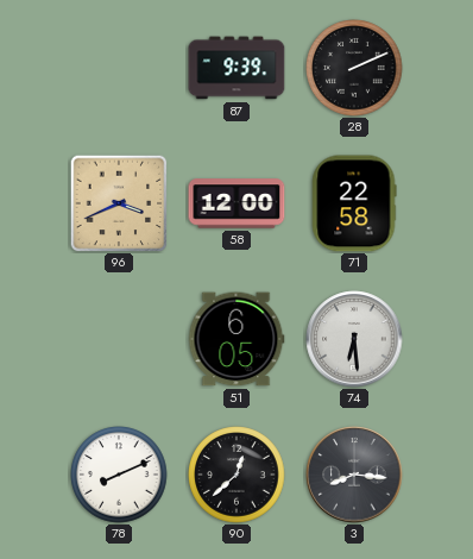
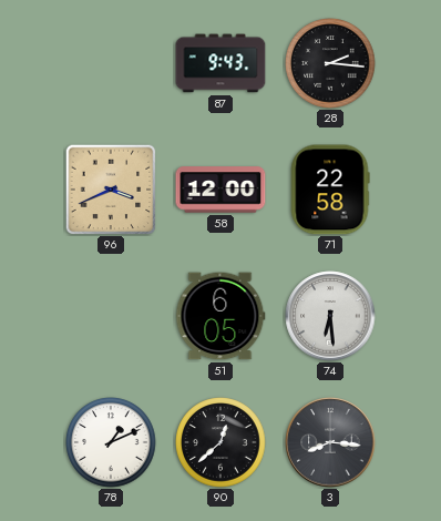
87: 9:39 -> 9:43 (221, 63)
28: 2:11 -> 2:16 (330, 63)
78: 8:11 -> 1:11 (111, 442)
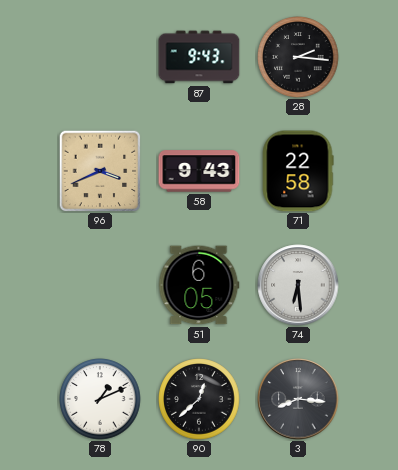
58: 12:00 -> 9:43 (199, 171)
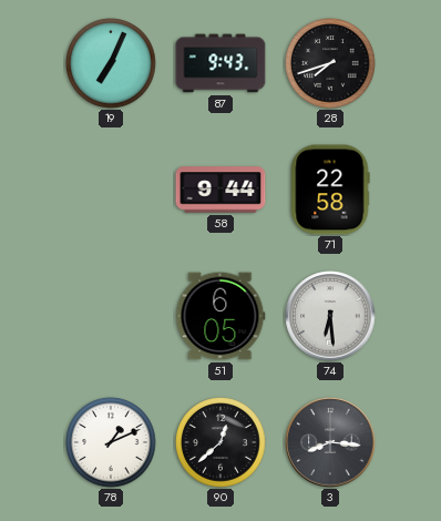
19: none -> 7:04 (111, 63)
28: 2:16 -> 7:42 (330, 63)
96: 3:41 -> none (100, 171)
58: 9:43 -> 9:44 (221, 190)
